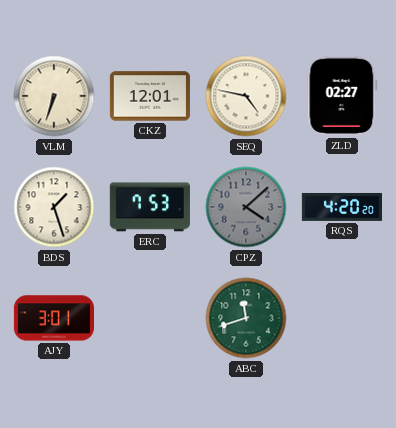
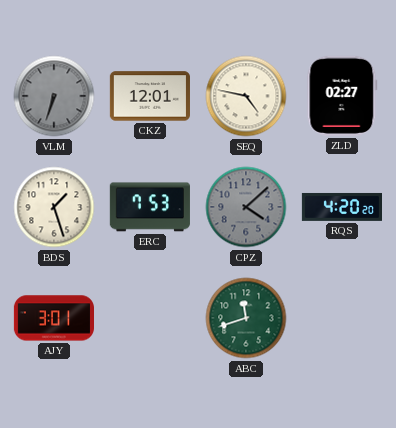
VLM dial: cream -> grey (54, 96)
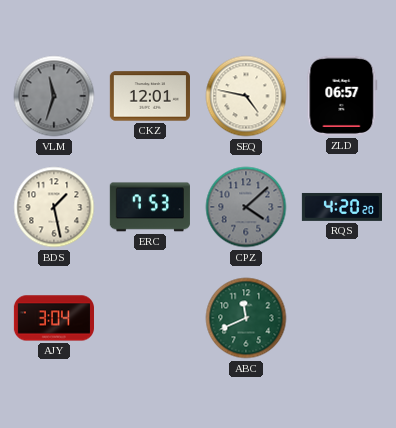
VLM: 6:33 -> 11:33 (54, 96)
ZLD: 02:27 -> 06:57 (342, 96)
BDS: 1:27 -> 1:28 (54, 207)
AJY: 3:01 -> 3:04 (53, 318)
ABC: 11:42 -> 11:41 (246, 318)
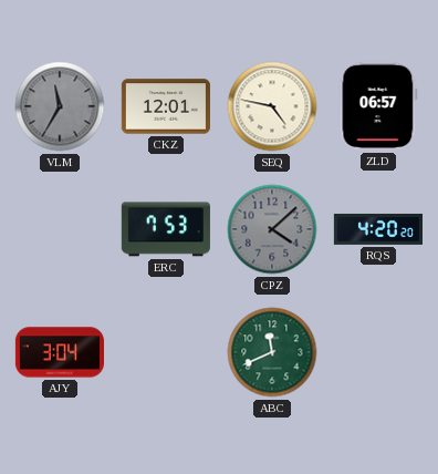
VLM: 11:33 -> 11:35 (60, 106)
BDS: 1:28 -> none (54, 207)
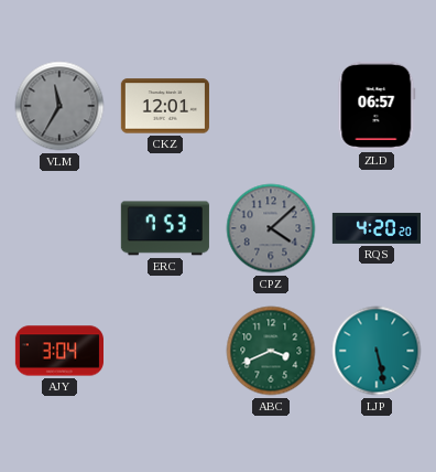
SEQ: 4:47 -> none (272, 106)
ABC: 11:41 -> 3:41 (271, 351)
LJP: none -> 5:28 (377, 351)
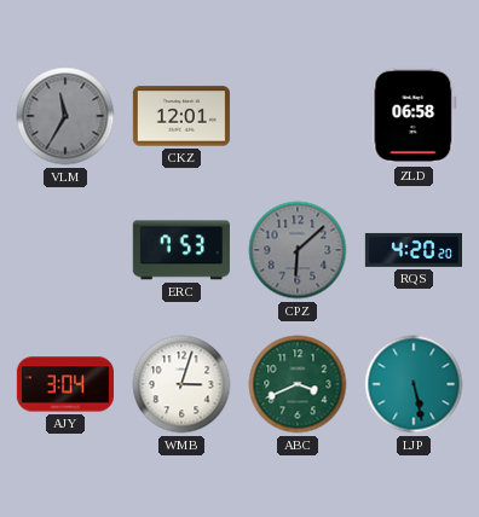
ZLD: 06:57 -> 06:58 (414, 116)
CPZ: 4:08 -> 6:08 (298, 250)
WMB: none -> 3:03 (181, 384)
